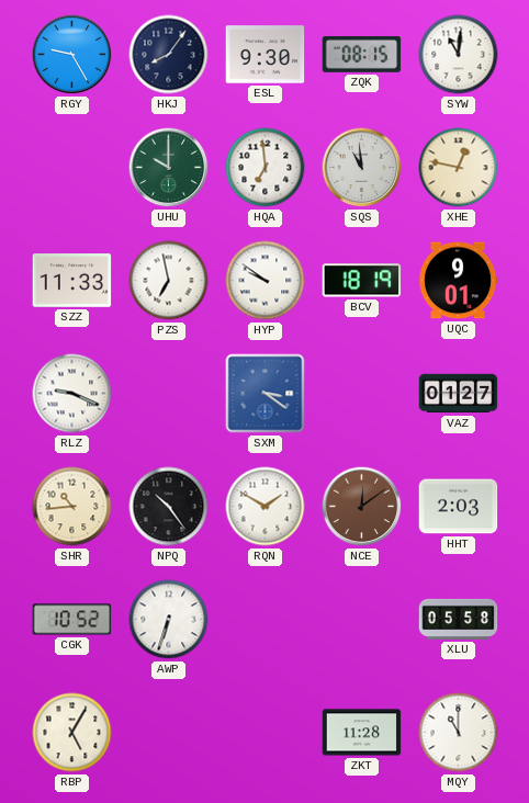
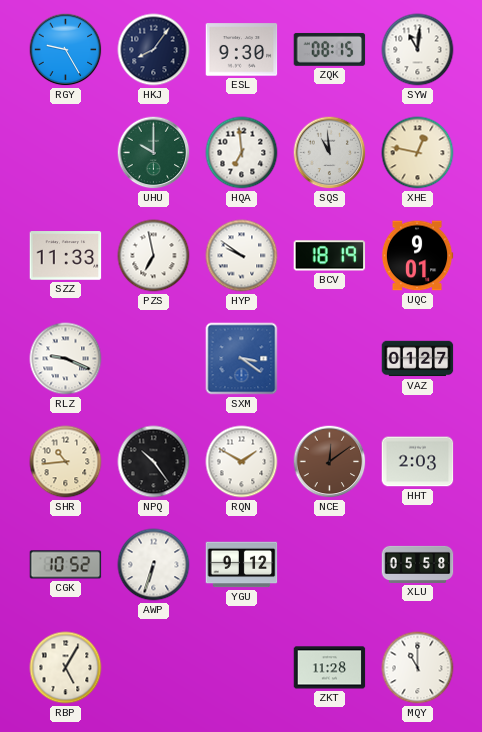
YGU: none -> 9:12 (242, 565)
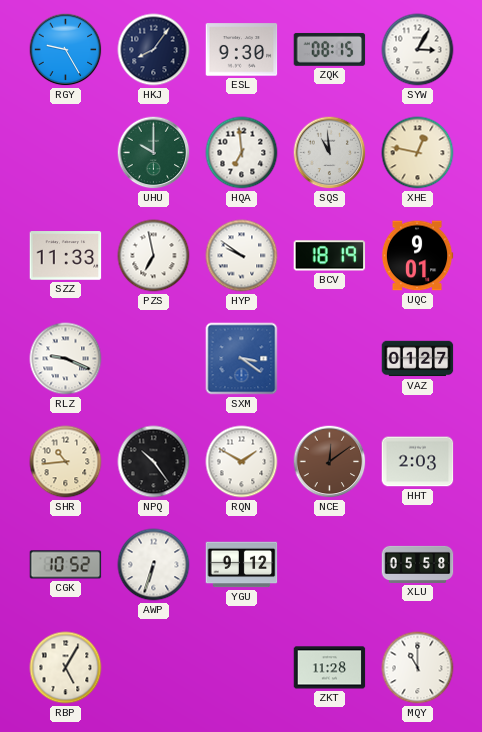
SYW: 11:01 -> 3:05 (418, 50)
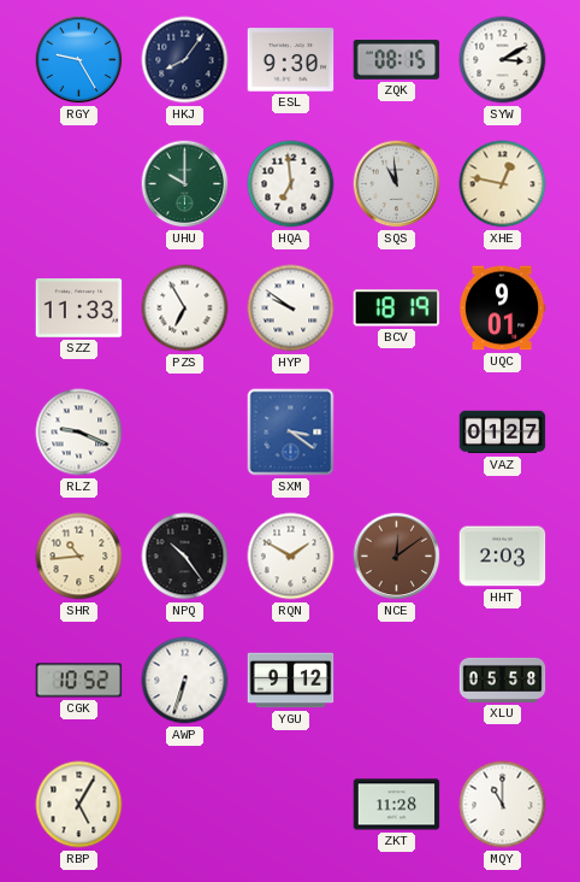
SYW: 3:05 -> 3:10 (503, 60)
PZS: 6:58 -> 6:55 (185, 308)
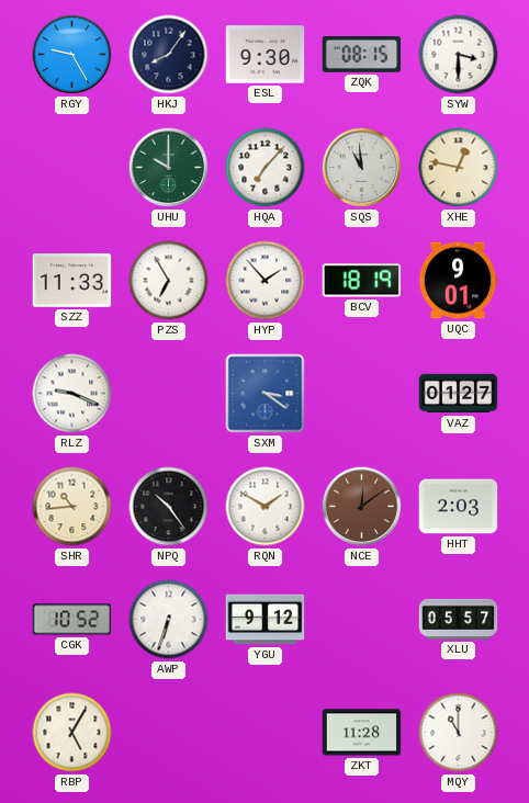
SYW: 3:10 -> 3:30 (459, 55)
HQA: 6:59 -> 7:07 (266, 168)
HYP: 9:51 -> 1:53 (266, 281)
XLU: 05:58 -> 05:57 (459, 619)
